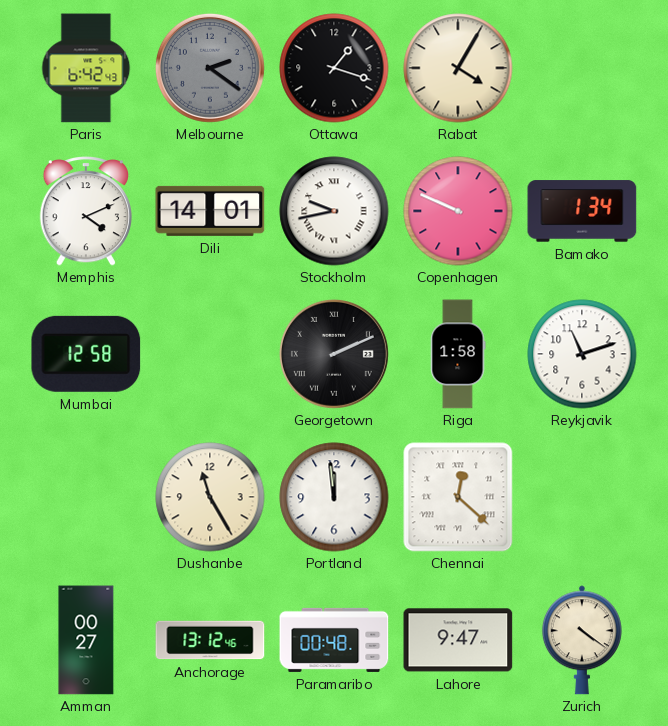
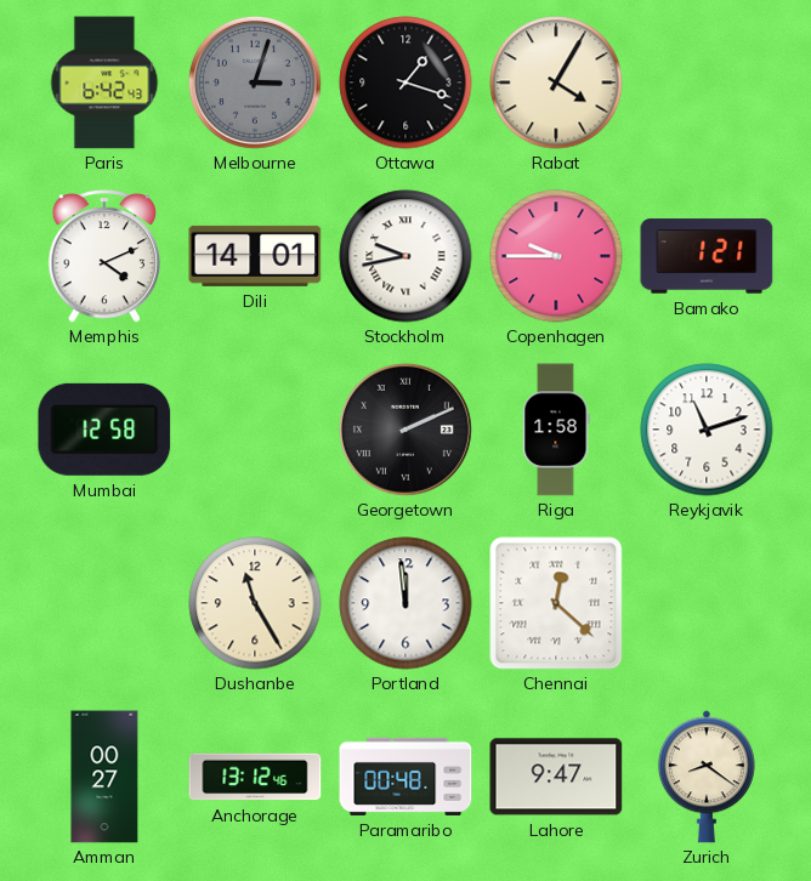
Melbourne: 2:21 -> 3:03 (255, 83)
Copenhagen: 9:49 -> 9:45 (556, 256)
Bamako: 1:34 -> 1:21 (707, 256)
Zurich: 4:21 -> 8:21 (707, 777)
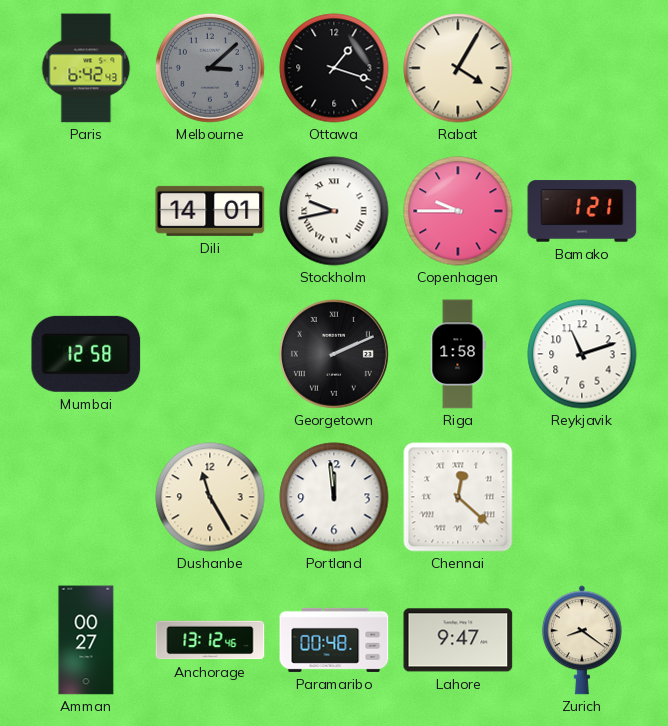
Melbourne: 3:03 -> 3:08 (210, 68)
Memphis: 4:11 -> none (103, 257)
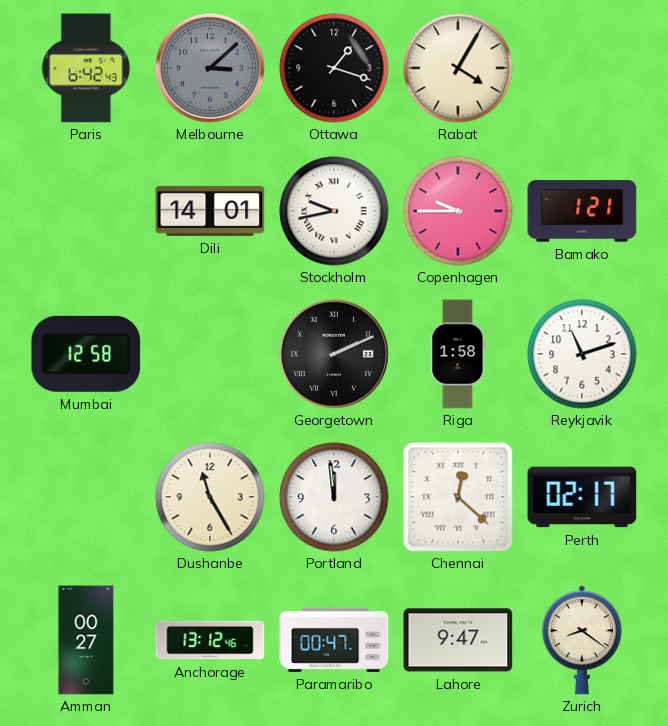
Perth: none -> 02:17 (582, 497)
Paramaribo: 00:48 -> 00:47 (334, 640)
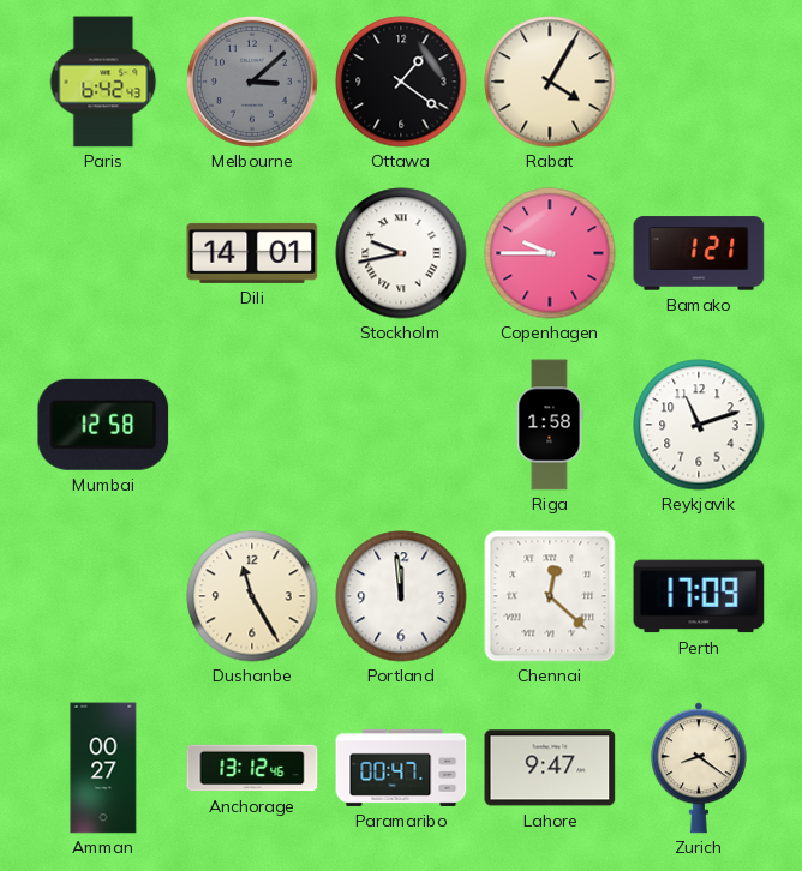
Ottawa: 1:18 -> 1:21 (401, 82)
Georgetown: 2:11 -> none (334, 354)
Perth: 02:17 -> 17:09 (699, 596)
